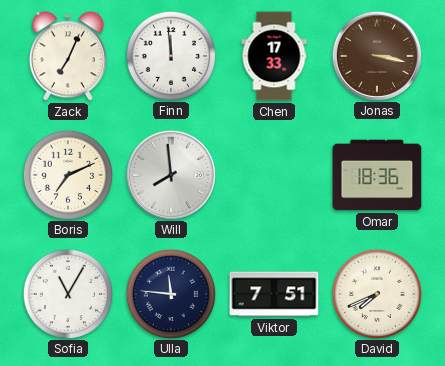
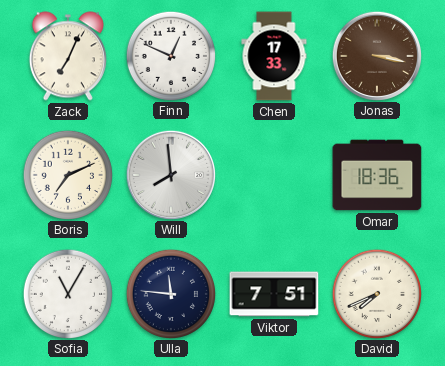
Finn: 11:59 -> 12:49 (170, 55)
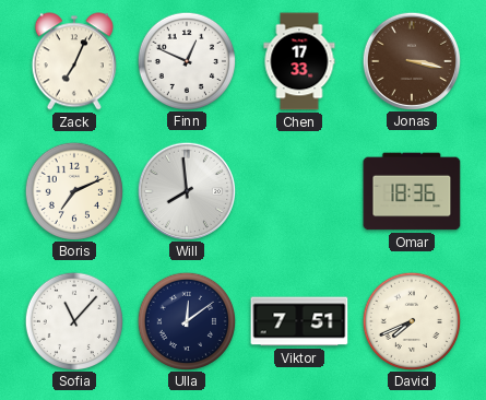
Sofia: 11:05 -> 11:07 (73, 320)
Ulla: 11:46 -> 12:09 (186, 320)
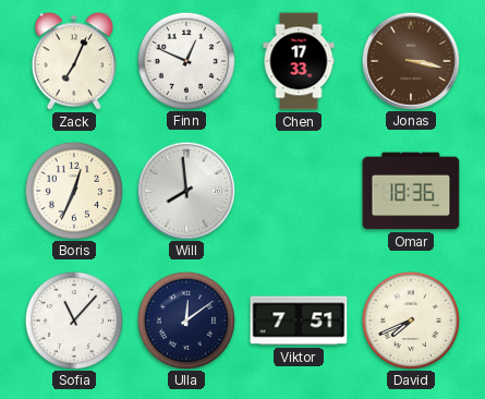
Boris: 7:11 -> 12:34 (73, 190)
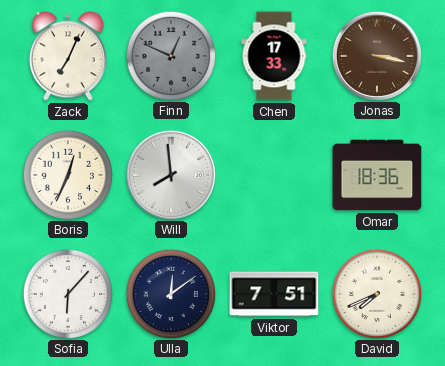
Finn dial: white -> grey (170, 55)
Sofia: 11:07 -> 6:07 (67, 293)
